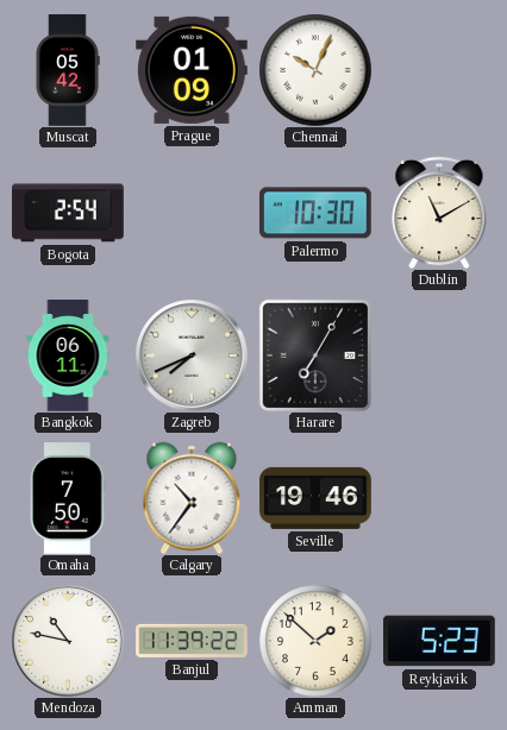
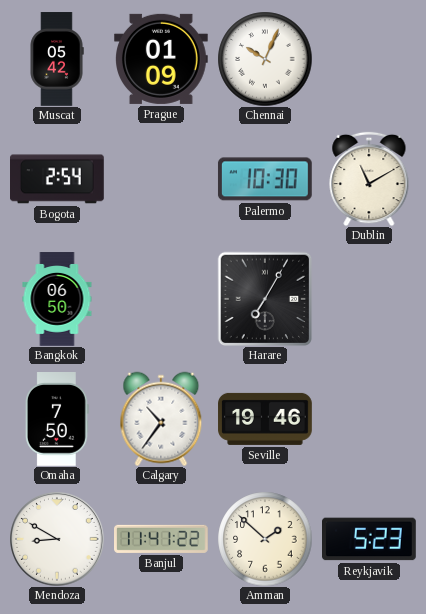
Bangkok: 06:11 -> 06:50 (57, 299)
Zagreb: 7:41 -> none (192, 355)
Mendoza: 10:47 -> 8:50 (57, 539)
Banjul: 11:39 -> 11:41 (162, 539)
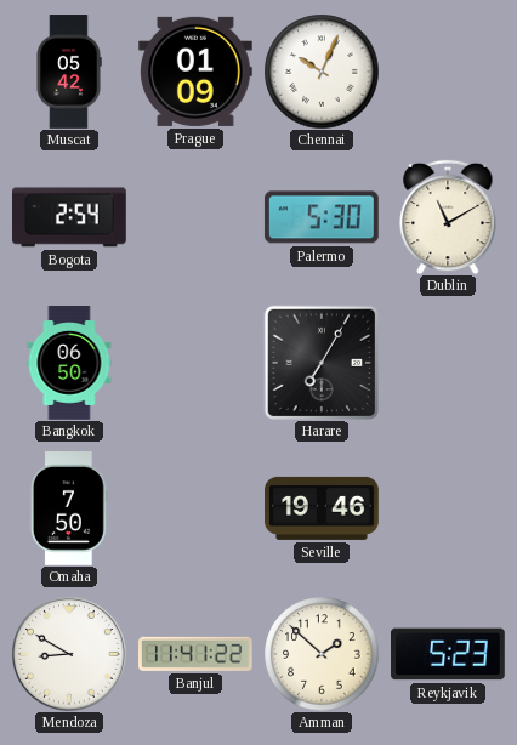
Palermo: 10:30 -> 5:30 (322, 217)
Calgary: 10:36 -> none (161, 419)
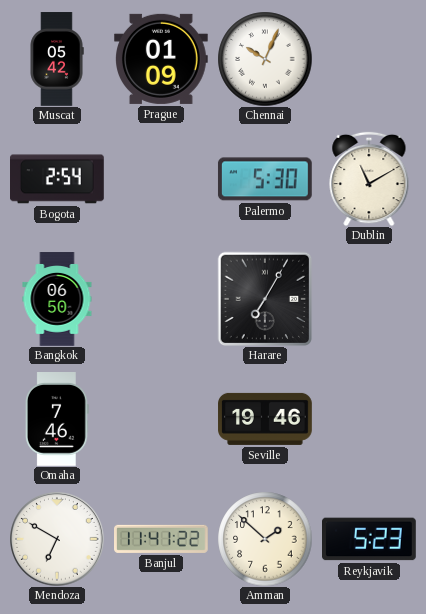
Omaha: 7:50 -> 7:46 (57, 420)
Mendoza: 8:50 -> 6:50 (57, 539)
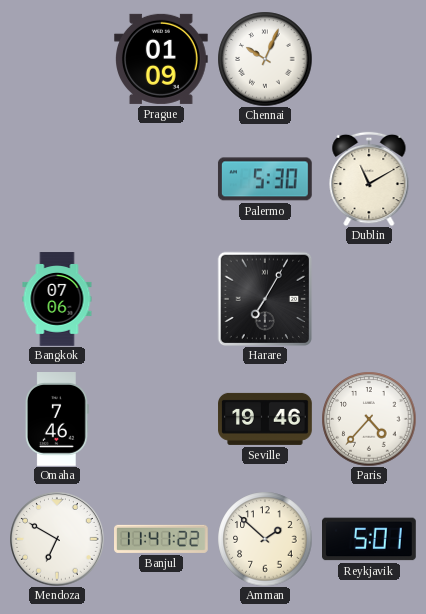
Muscat: 05:42 -> none (57, 59)
Bogota: 2:54 -> none (58, 179)
Bangkok: 06:50 -> 07:06 (57, 299)
Paris: none -> 4:37 (369, 419)
Reykjavik: 5:23 -> 5:01 (370, 539)
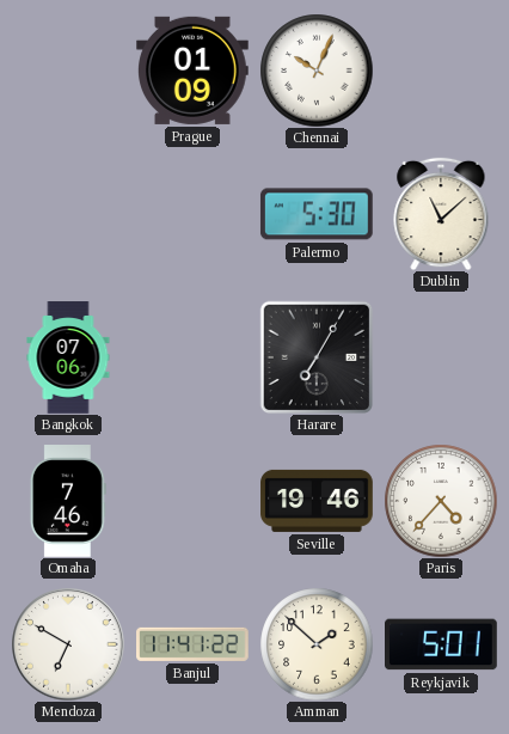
Dublin: 11:10 -> 11:08 (441, 214)
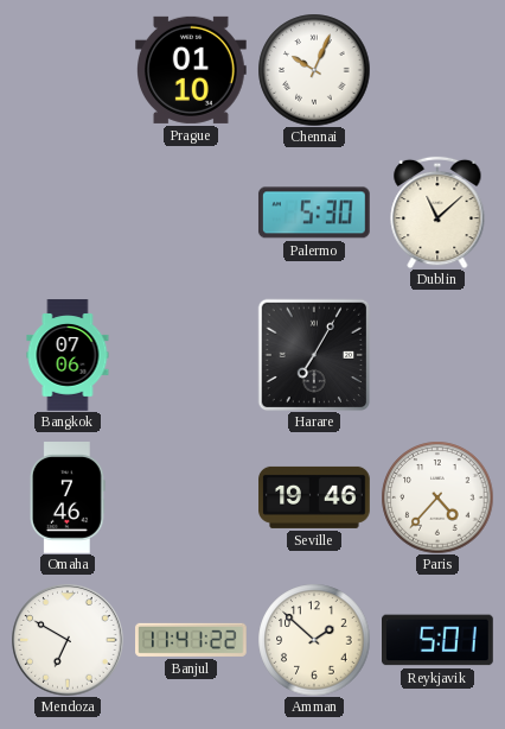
Prague: 01:09 -> 01:10 (192, 70)
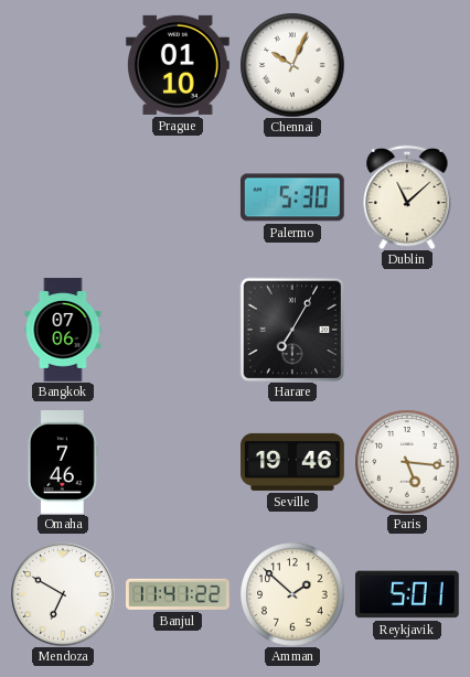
Paris: 4:37 -> 5:16 (407, 462)
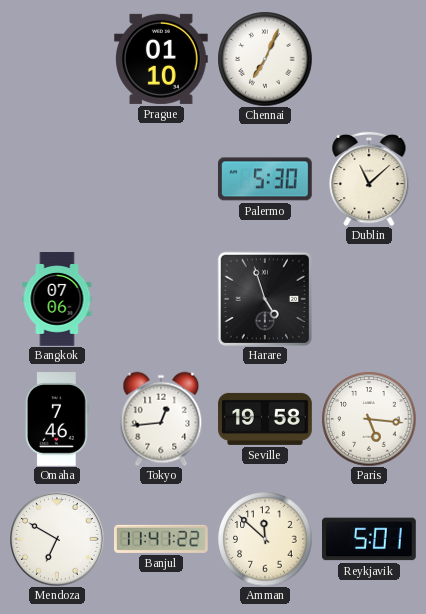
Chennai: 10:04 -> 7:04 (265, 59)
Harare: 7:05 -> 4:57 (265, 299)
Tokyo: none -> 12:44 (161, 419)
Seville: 19:46 -> 19:58 (265, 419)
Amman: 1:52 -> 11:52 (265, 539)
